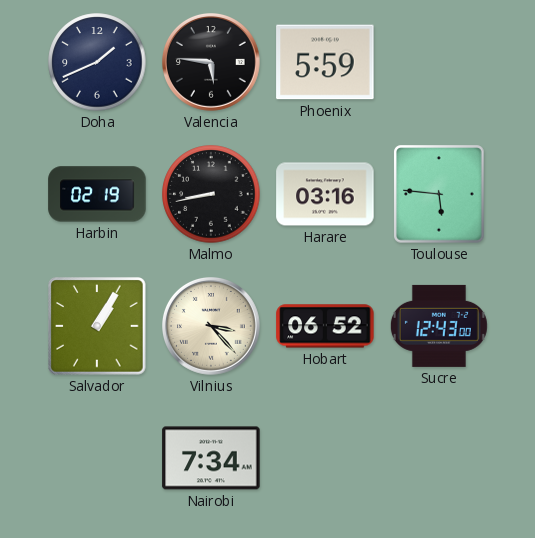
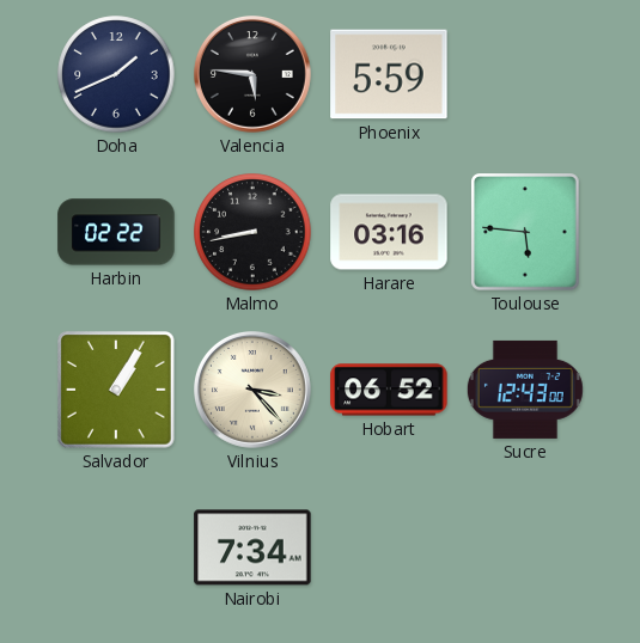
Harbin: 02:19 -> 02:22 (116, 232)
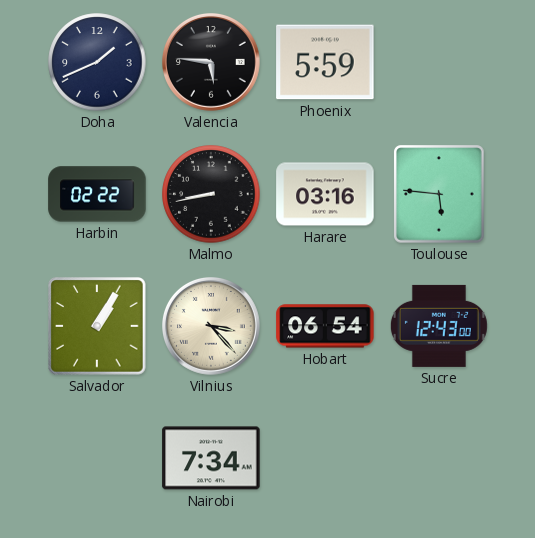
Hobart: 06:52 -> 06:54 (325, 326)
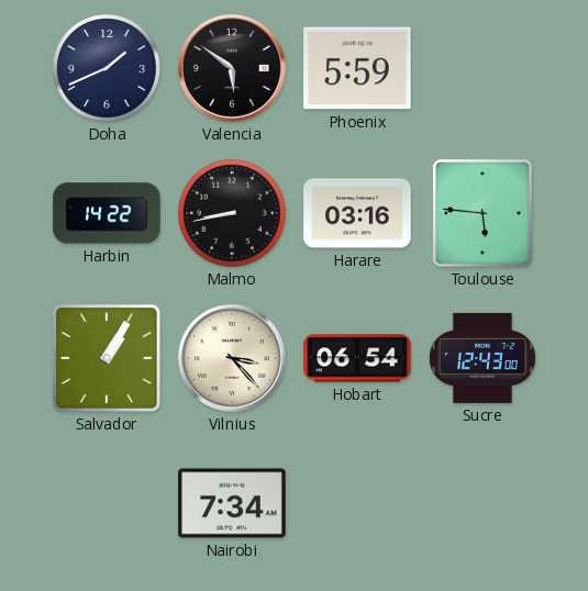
Valencia: 5:46 -> 5:51 (233, 69)
Harbin: 02:22 -> 14:22 (107, 213)
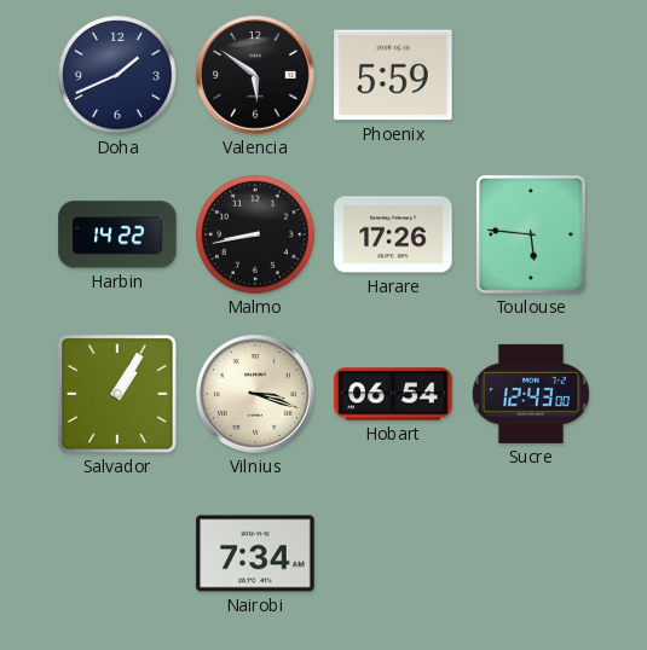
Harare: 03:16 -> 17:26 (393, 234)
Vilnius: 3:23 -> 3:18 (256, 395)
